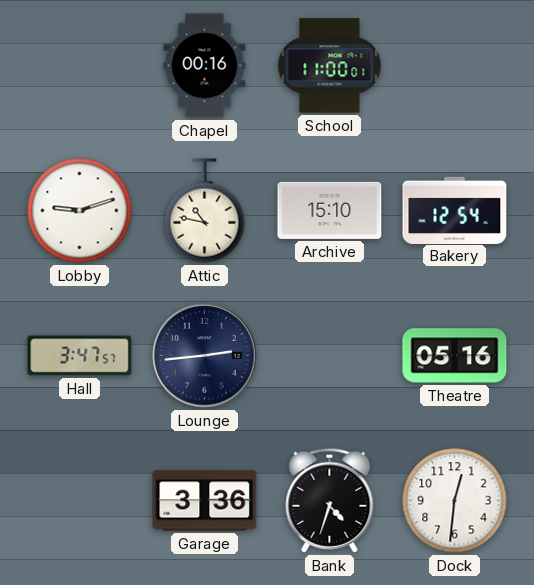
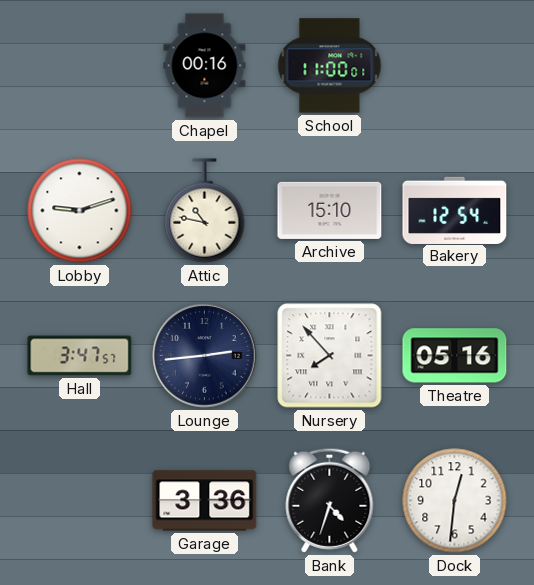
Nursery: none -> 7:53 (330, 356)
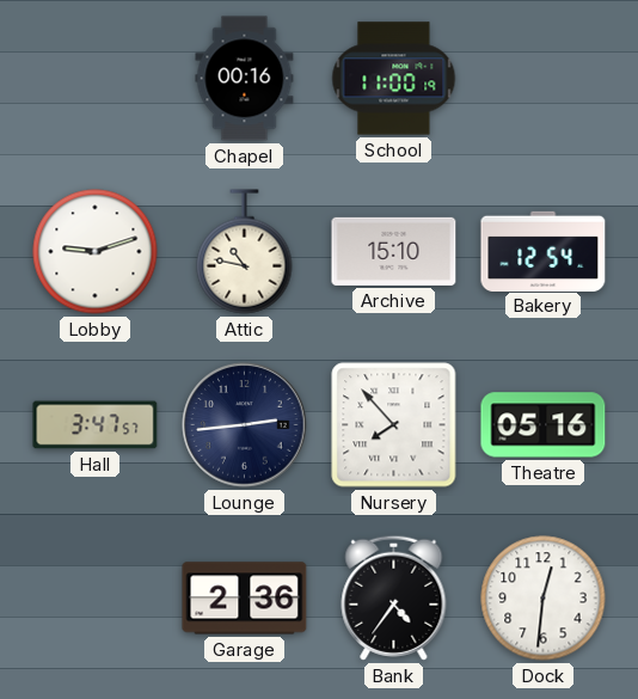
School: 11:00:01 -> 11:00:19 (394, 79)
Garage: 3:36 -> 2:36 (245, 599)
Bank: 4:33 -> 4:36 (394, 597)
